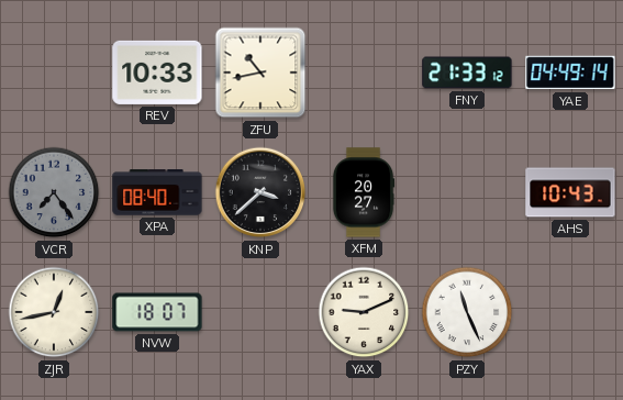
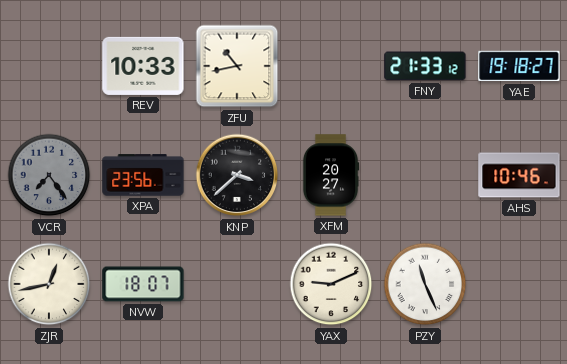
YAE: 04:49 -> 19:18 (519, 66)
XPA: 08:40 -> 23:56 (143, 175)
AHS: 10:43 -> 10:46 (519, 175)
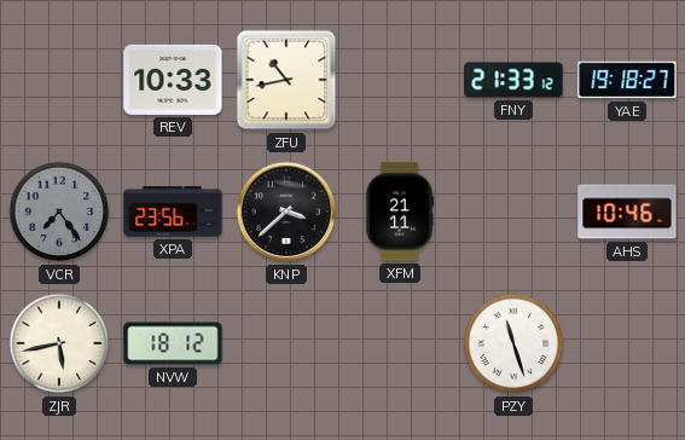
XFM: 20:27 -> 21:11 (400, 212)
ZJR: 12:43 -> 5:43 (59, 343)
NVW: 18:07 -> 18:12 (173, 343)
YAX: 9:11 -> none (331, 284)
PZY: 11:26 -> 11:27 (513, 343)
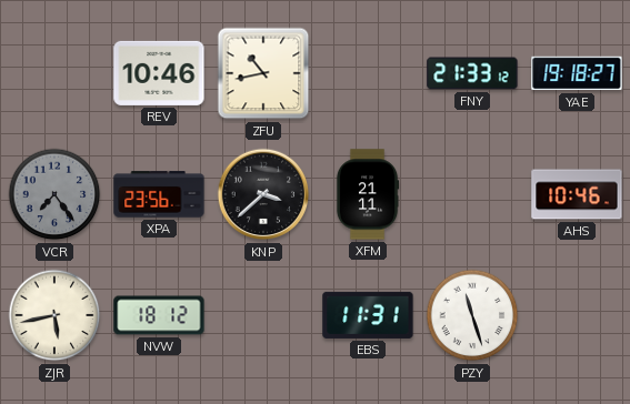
REV: 10:33 -> 10:46 (159, 73)
EBS: none -> 11:31 (368, 315)
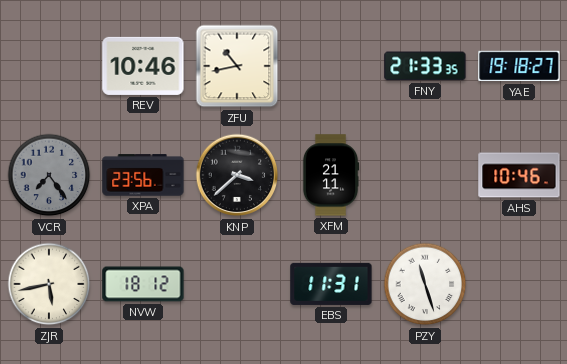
FNY: 21:33:12 -> 21:33:35 (425, 66)
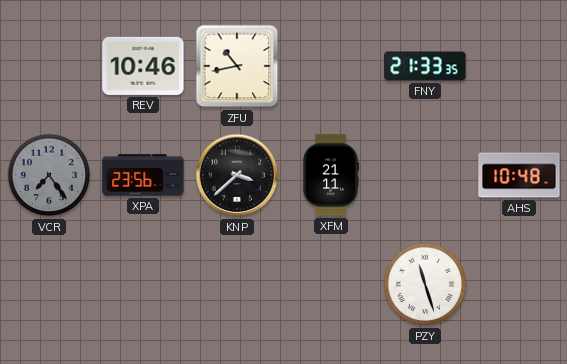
YAE: 19:18 -> none (519, 66)
AHS: 10:46 -> 10:48 (519, 175)
ZJR: 5:43 -> none (49, 284)
NVW: 18:12 -> none (143, 284)
EBS: 11:31 -> none (331, 284)
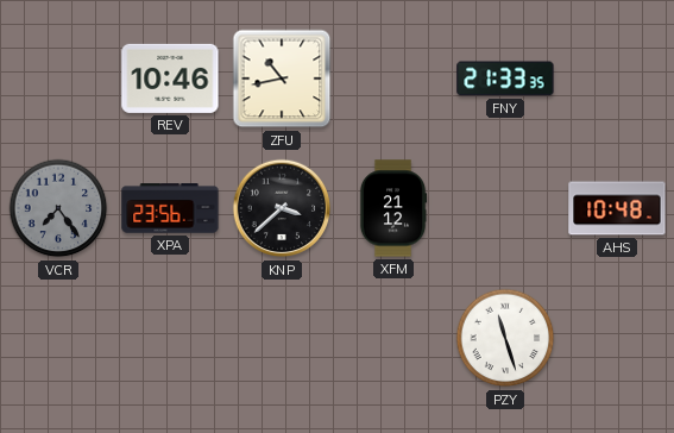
XFM: 21:11 -> 21:12 (393, 208)
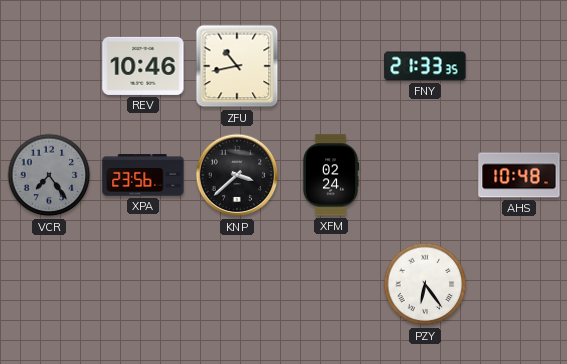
XFM: 21:12 -> 02:24 (331, 175)
PZY: 11:27 -> 6:24 (425, 284)
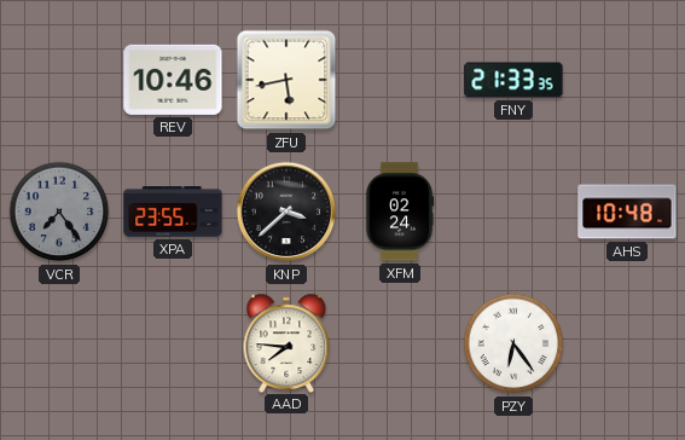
ZFU: 10:43 -> 5:43 (286, 80)
XPA: 23:56 -> 23:55 (173, 212)
AAD: none -> 7:46 (286, 342)
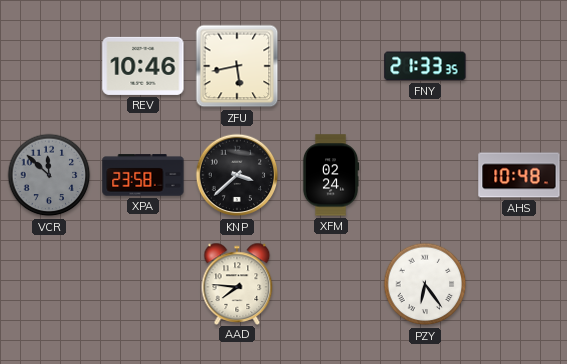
VCR: 7:24 -> 11:52 (49, 175)
XPA: 23:55 -> 23:58 (143, 175)
